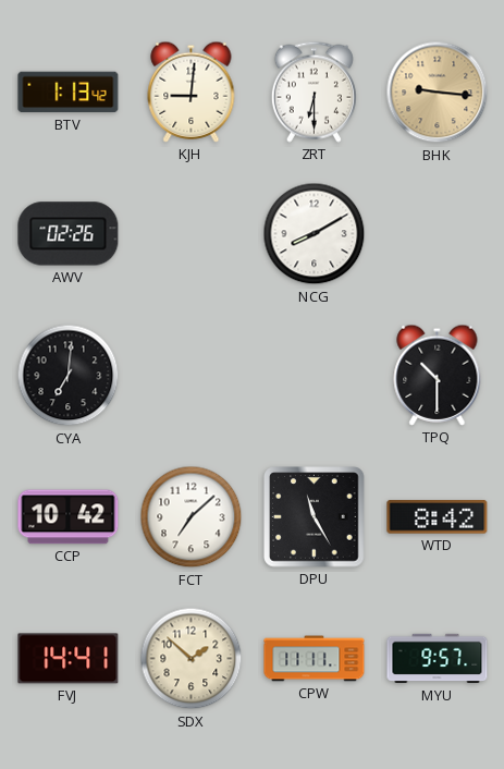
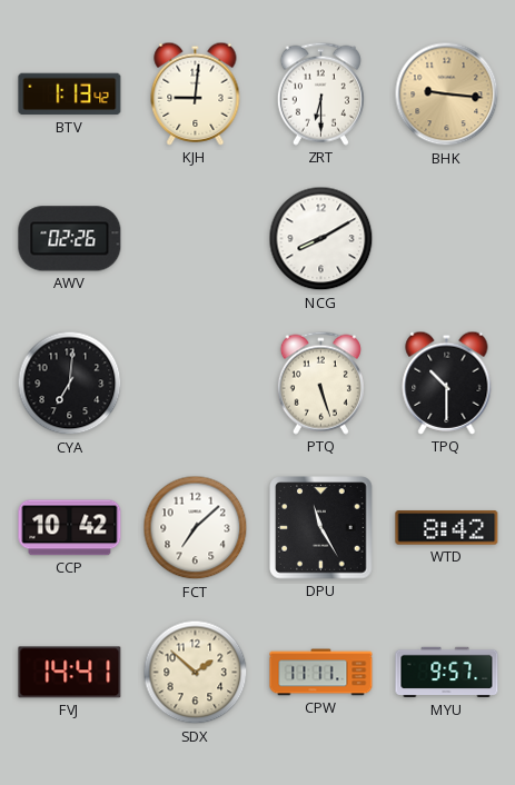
PTQ: none -> 5:27 (320, 382)
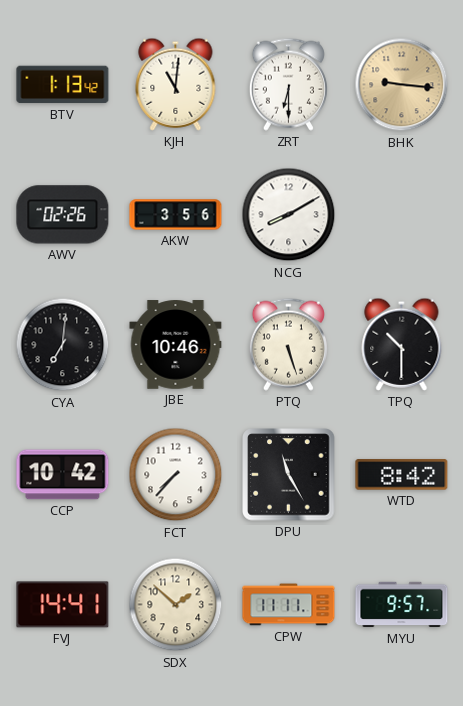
KJH: 9:01 -> 11:01 (176, 84)
AKW: none -> 3:56 (176, 215)
JBE: none -> 10:46 (176, 345)
FCT: 7:08 -> 7:37 (176, 475)
